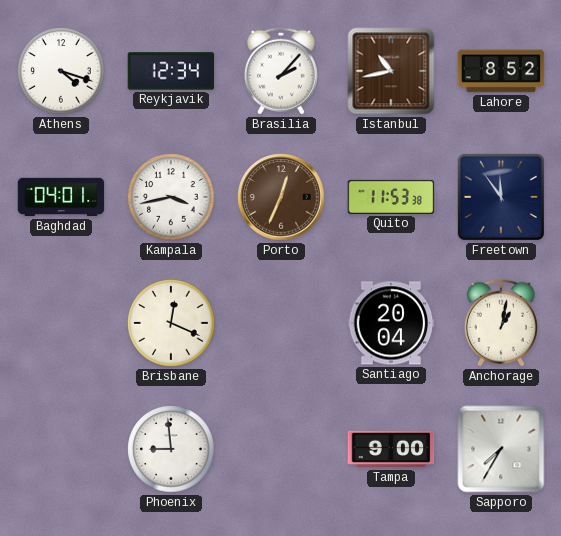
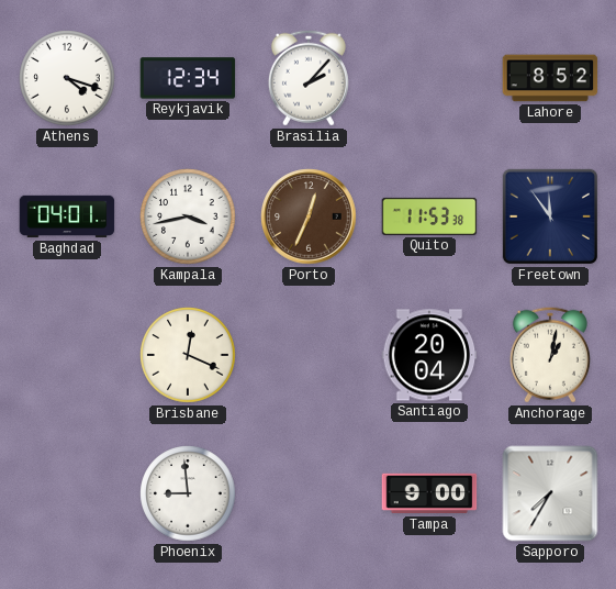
Istanbul: 10:43 -> none (391, 71)
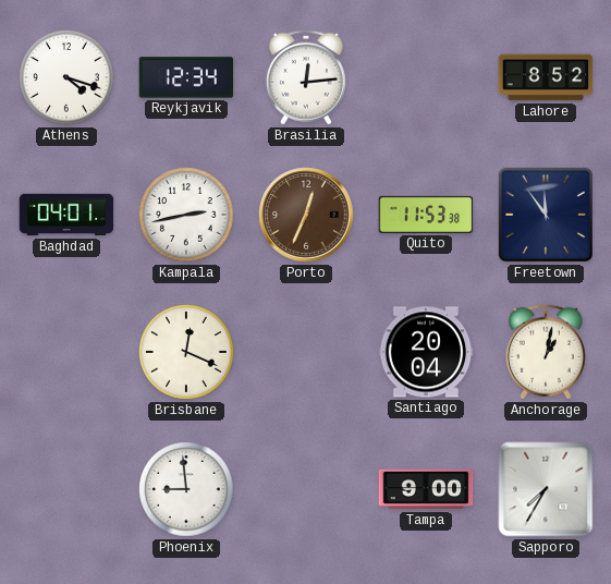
Brasilia: 2:07 -> 12:14 (306, 77)
Kampala: 3:43 -> 2:43 (186, 215)
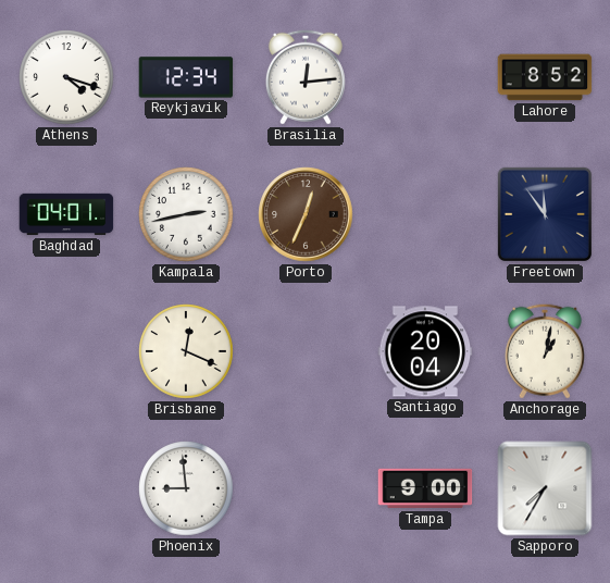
Quito: 11:53 -> none (426, 215)
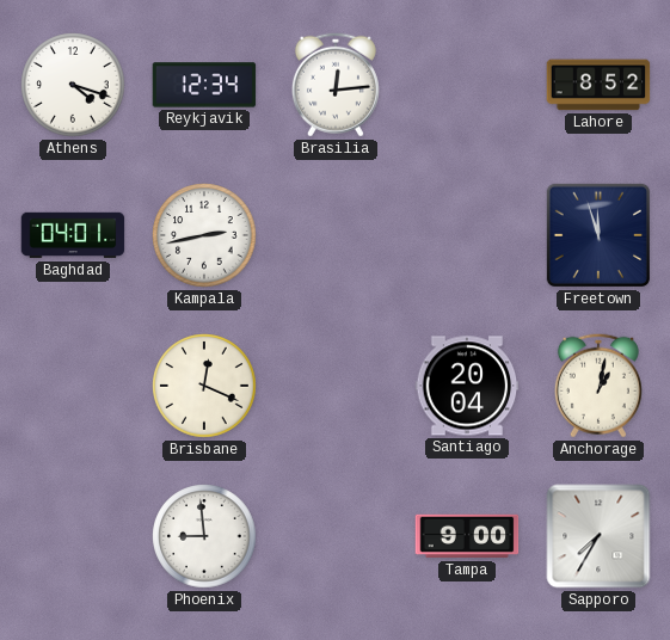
Porto: 12:34 -> none (306, 214)
Freetown: 11:54 -> 11:57 (598, 235)
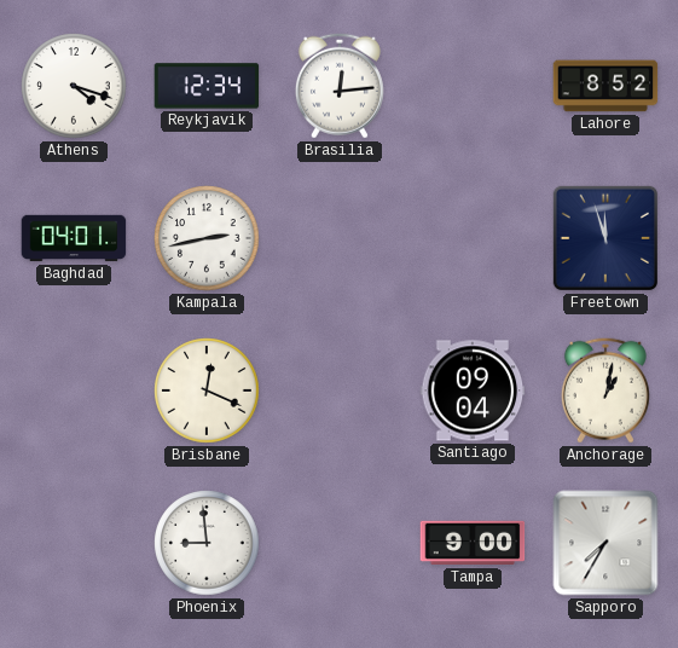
Santiago: 20:04 -> 09:04 (473, 390)
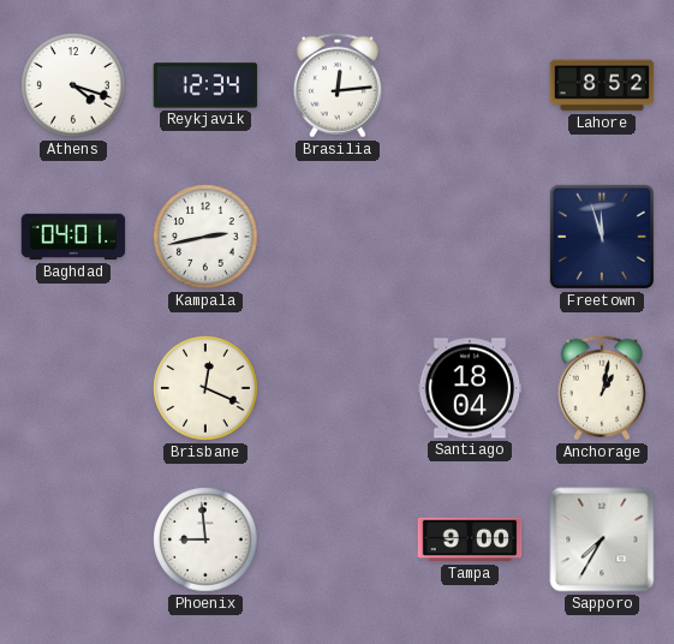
Santiago: 09:04 -> 18:04 (470, 388)
